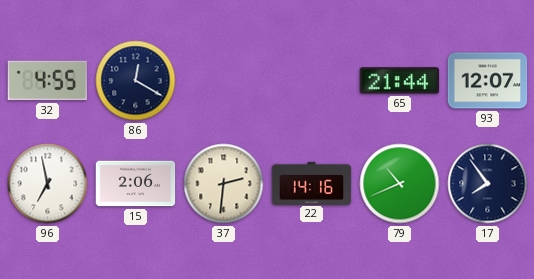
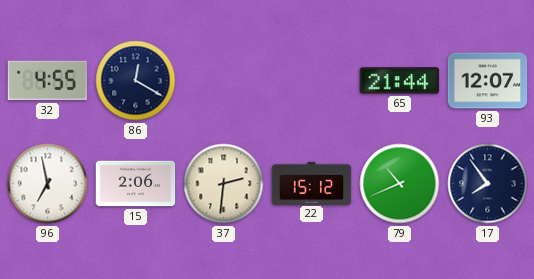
22: 14:16 -> 15:12 (312, 183)
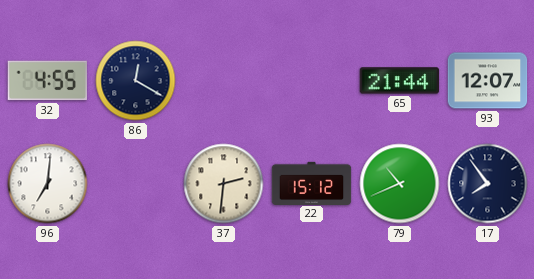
96: 6:58 -> 7:01 (48, 184)
15: 2:06 -> none (136, 184)
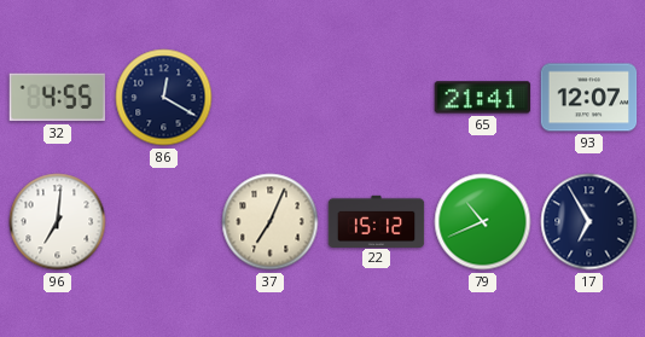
65: 21:44 -> 21:41 (483, 98)
37: 2:31 -> 7:04 (271, 222)
17: 7:54 -> 6:55 (589, 222)
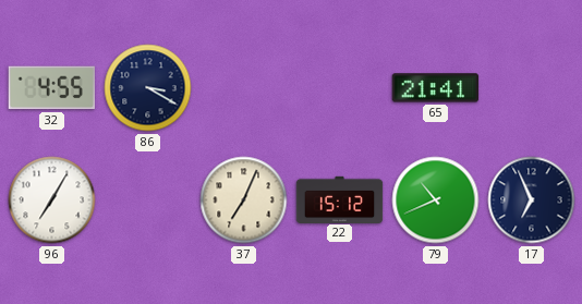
86: 12:20 -> 3:20 (148, 88)
93: 12:07 -> none (589, 98)
96: 7:01 -> 7:05 (52, 200)
17: 6:55 -> 6:56 (532, 200)
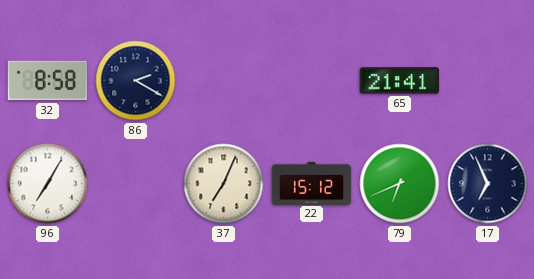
32: 4:55 -> 8:58 (47, 81)
86: 3:20 -> 2:20 (136, 81)
79: 10:41 -> 6:41 (400, 184)
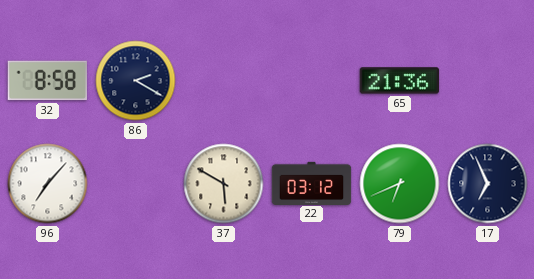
65: 21:41 -> 21:36 (400, 81)
96: 7:05 -> 7:07 (48, 184)
37: 7:04 -> 5:50 (224, 184)
22: 15:12 -> 03:12 (312, 183)
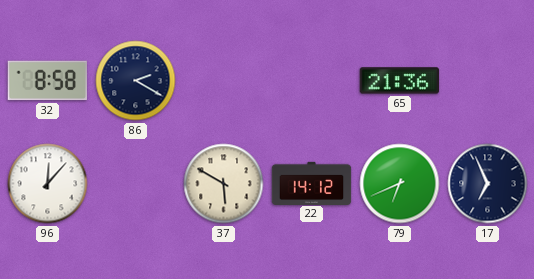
96: 7:07 -> 12:07 (48, 184)
22: 03:12 -> 14:12 (312, 183)
